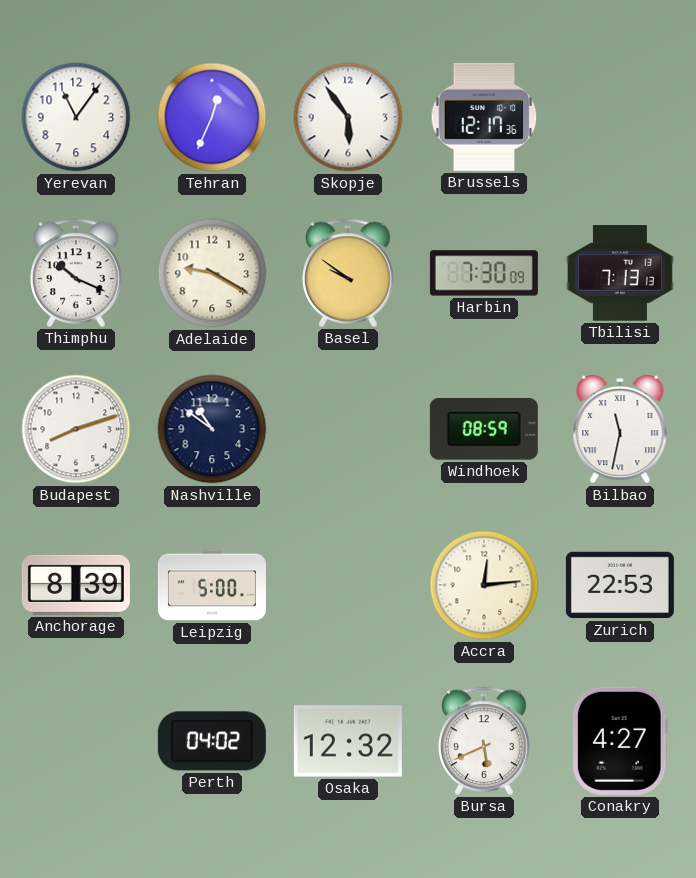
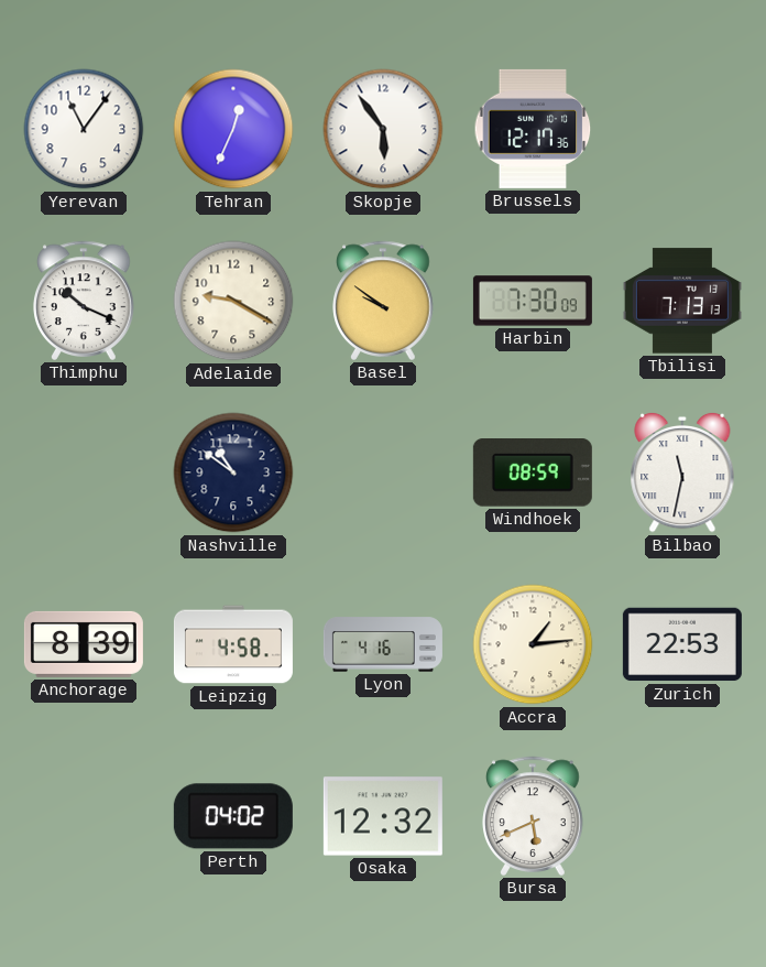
Budapest: 8:12 -> none (76, 429)
Leipzig: 5:00 -> 4:58 (233, 644)
Lyon: none -> 4:16 (383, 644)
Accra: 12:14 -> 1:14 (533, 644)
Conakry: 4:27 -> none (620, 741)
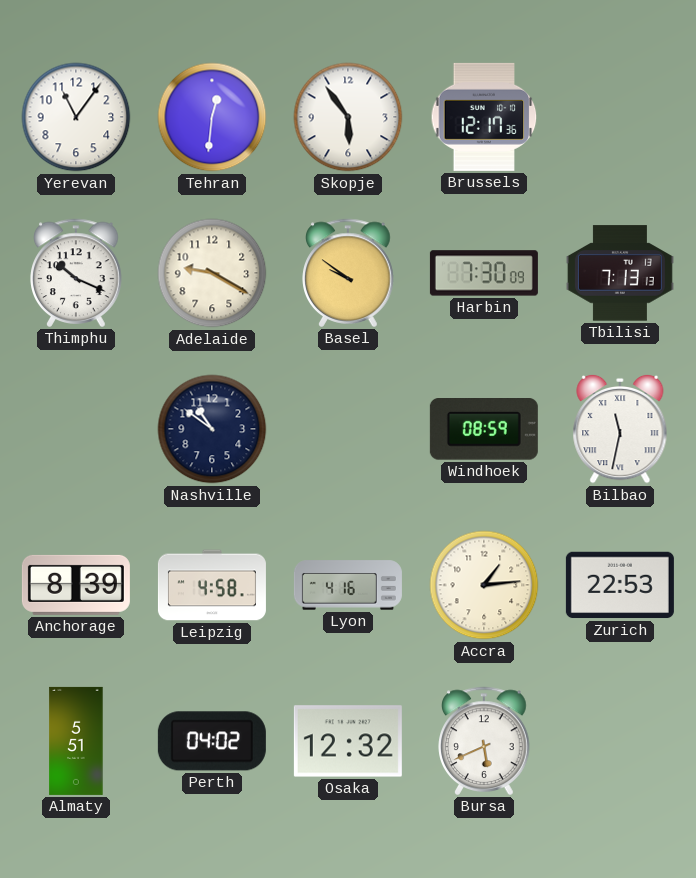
Tehran: 12:34 -> 12:31 (212, 117)
Almaty: none -> 5:51 (76, 741)
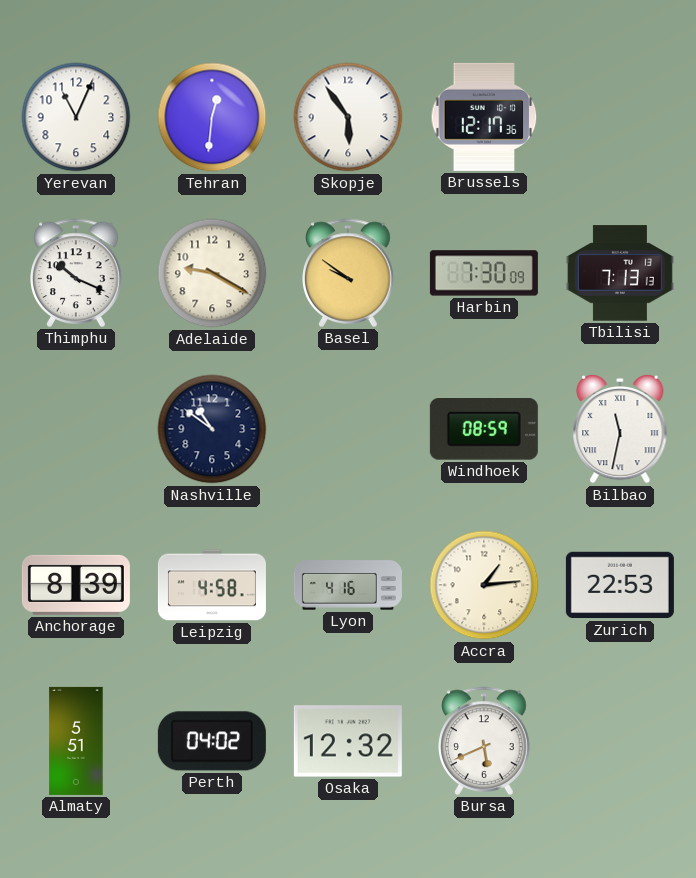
Yerevan: 11:06 -> 11:04 (76, 117)
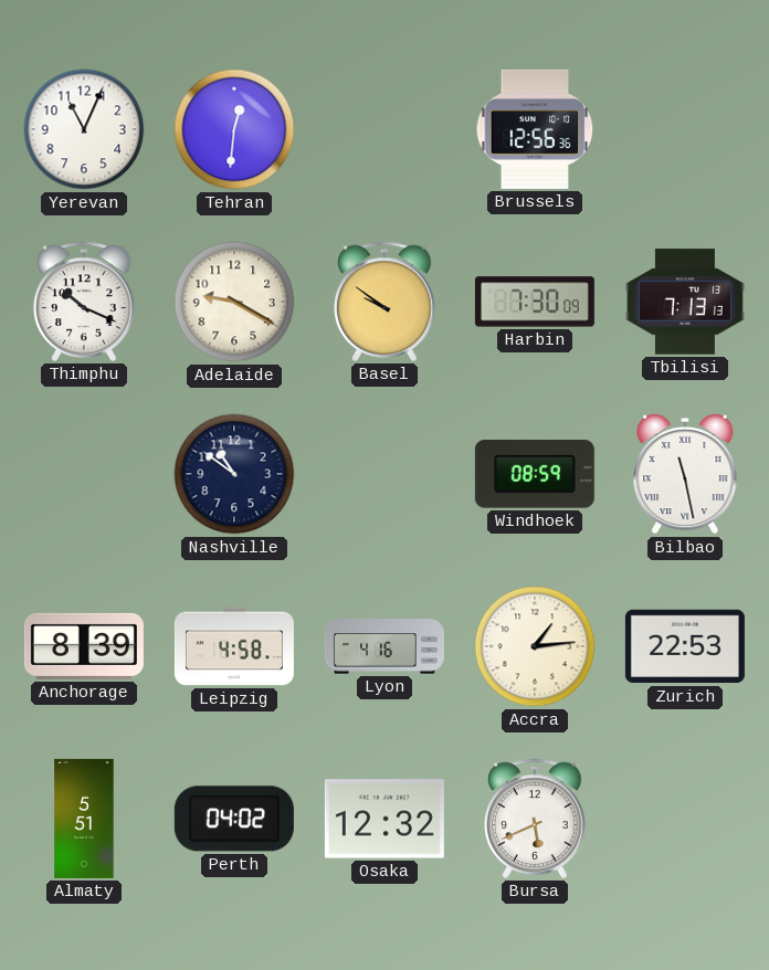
Skopje: 5:54 -> none (348, 117)
Brussels: 12:17 -> 12:56 (535, 129)
Bilbao: 11:32 -> 11:28 (685, 474)
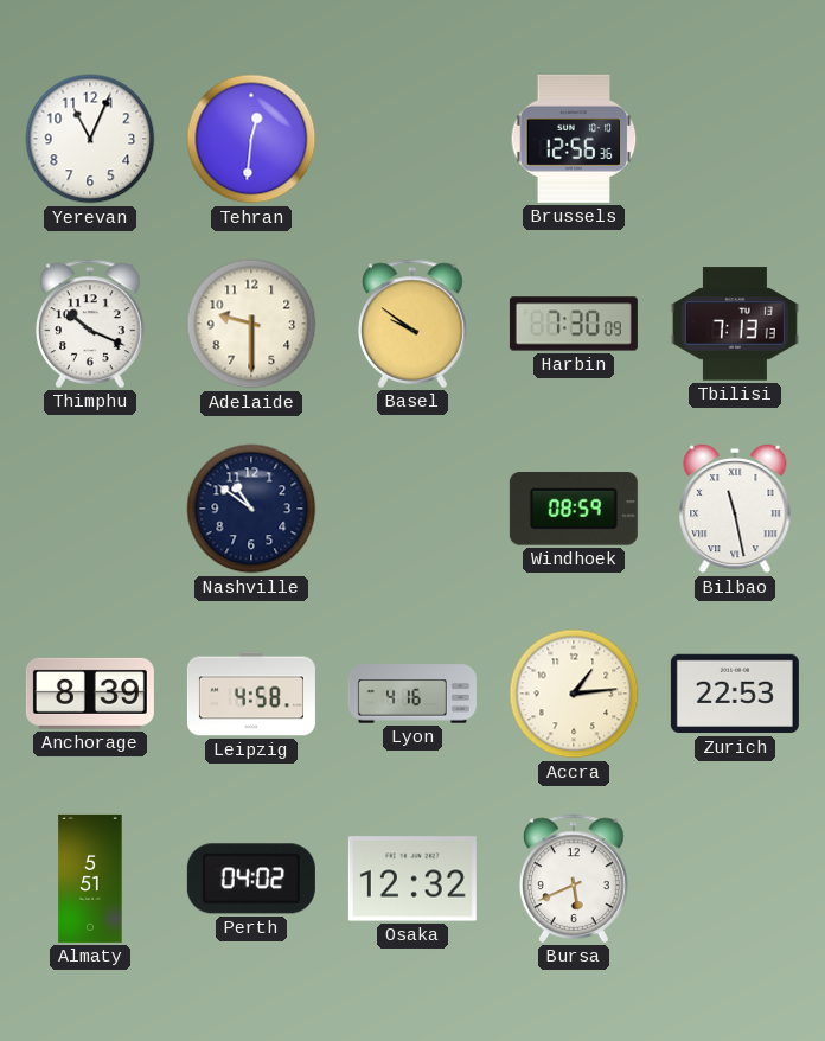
Adelaide: 9:20 -> 9:30 (251, 324)
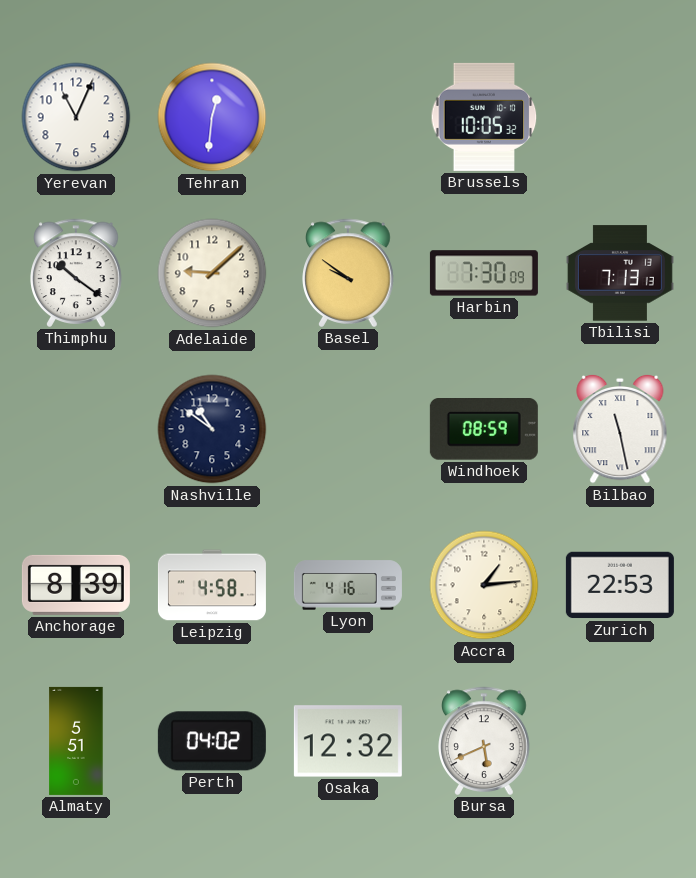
Brussels: 12:56 -> 10:05 (484, 117)
Thimphu: 10:19 -> 10:21 (76, 273)
Adelaide: 9:30 -> 9:08 (212, 273)
